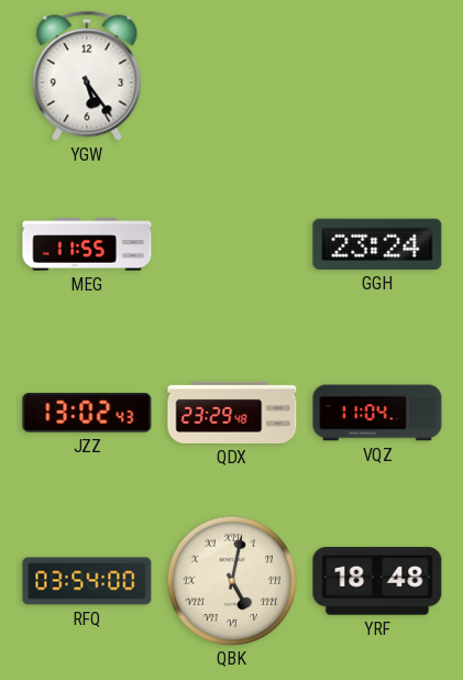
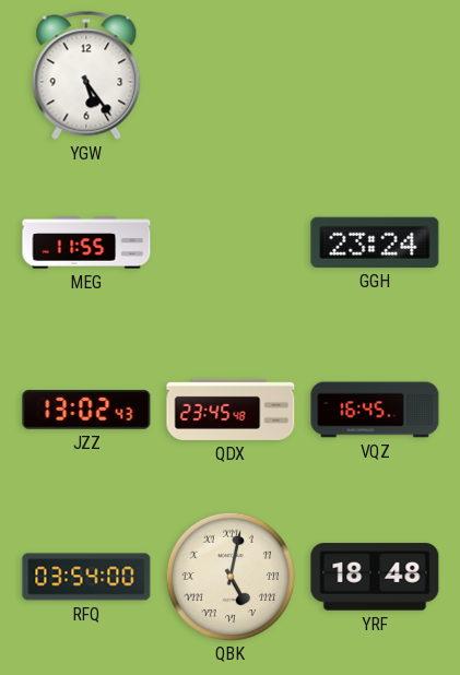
QDX: 23:29 -> 23:45 (231, 410)
VQZ: 11:04 -> 16:45 (375, 410)
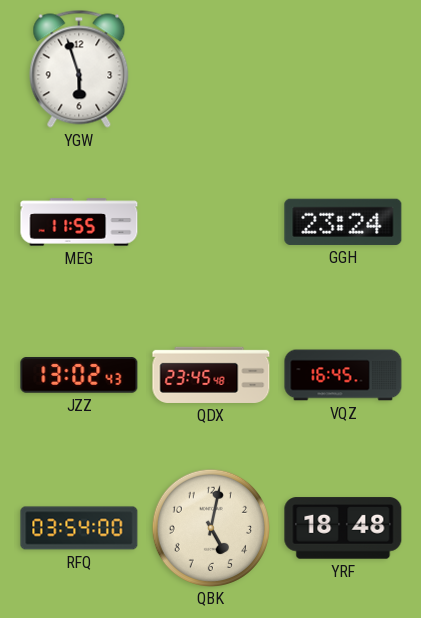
YGW: 5:24 -> 5:57 (79, 69)
QBK numerals: Roman -> Arabic (210, 527)
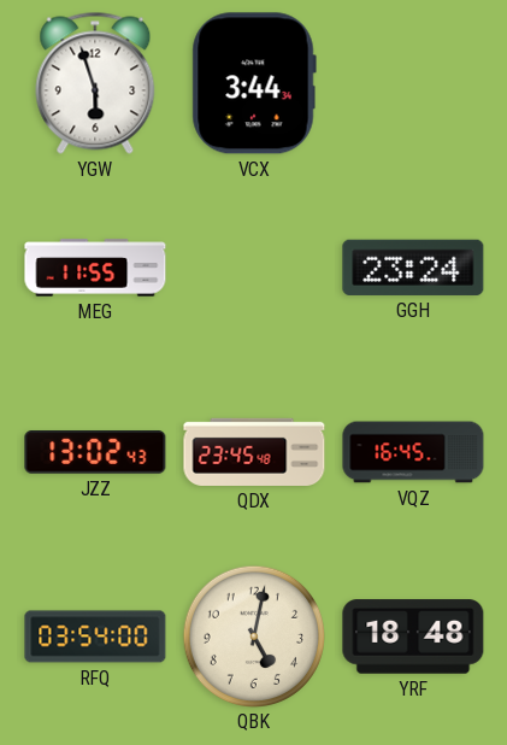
VCX: none -> 3:44 (254, 83)
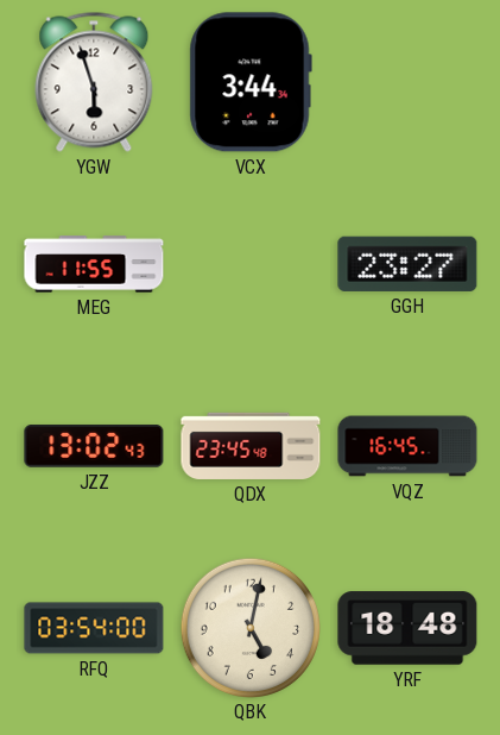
GGH: 23:24 -> 23:27 (407, 264)
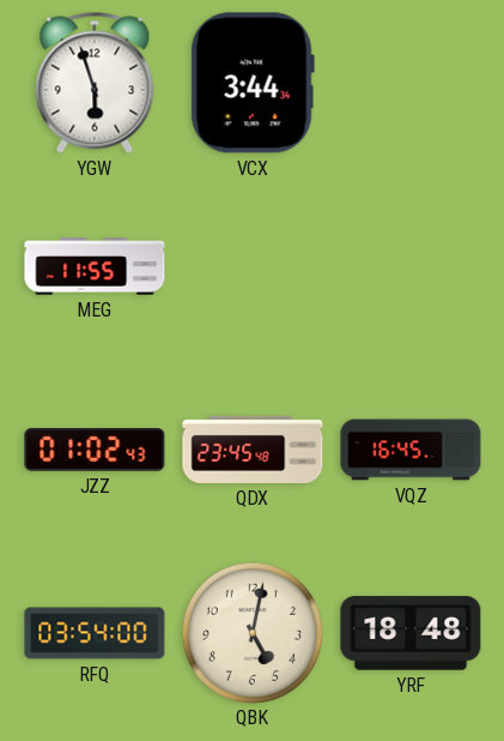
GGH: 23:27 -> none (407, 264)
JZZ: 13:02 -> 01:02 (95, 450)
